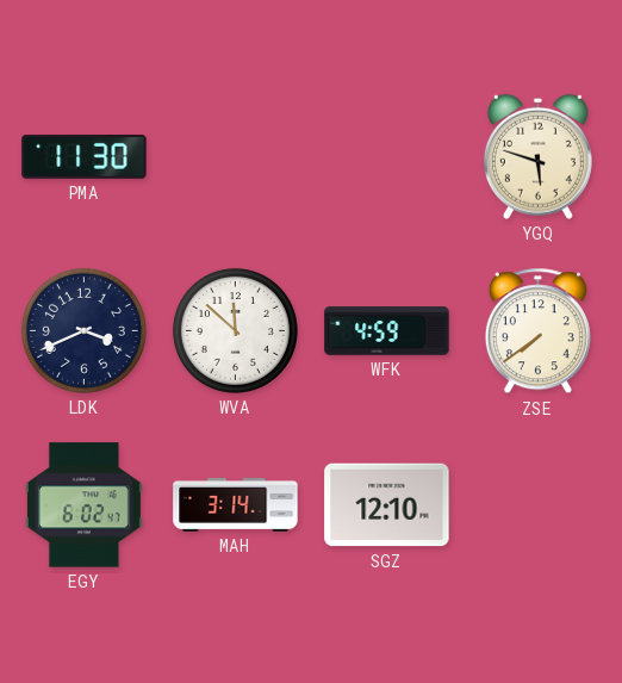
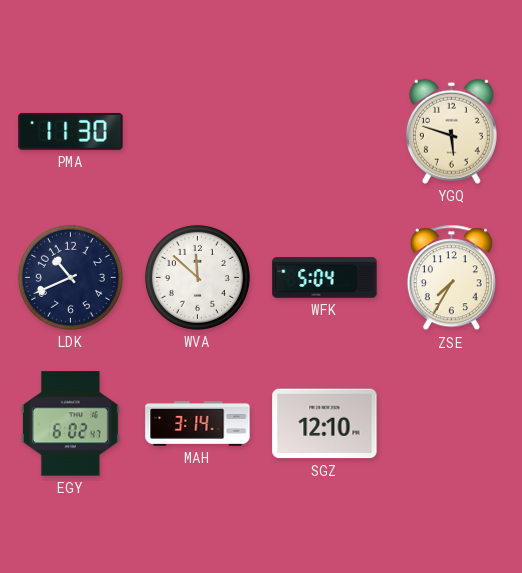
LDK: 3:41 -> 10:41 (70, 277)
WFK: 4:59 -> 5:04 (325, 278)
ZSE: 7:39 -> 7:35 (451, 278)
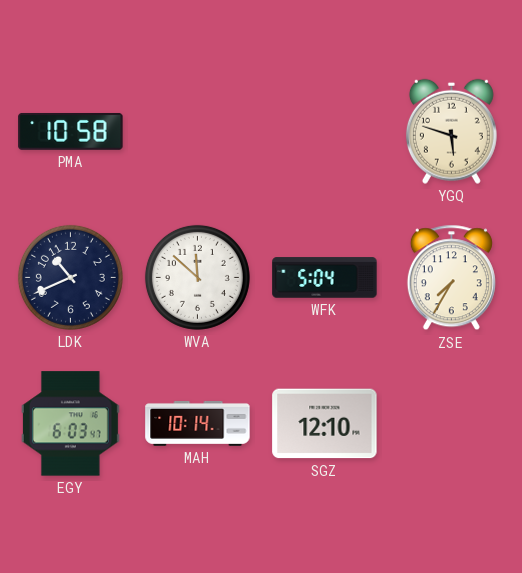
PMA: 11:30 -> 10:58 (71, 131)
EGY: 6:02 -> 6:03 (70, 424)
MAH: 3:14 -> 10:14 (198, 423)
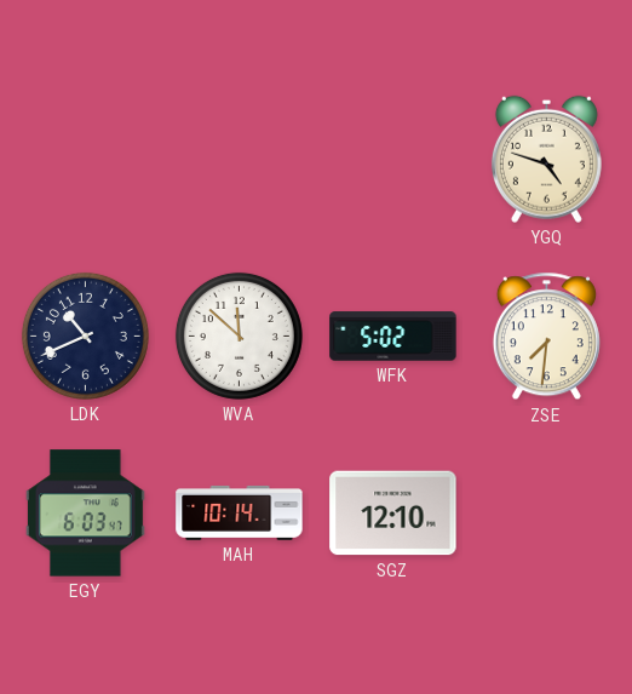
PMA: 10:58 -> none (71, 131)
YGQ: 5:48 -> 4:48 (546, 159)
WFK: 5:04 -> 5:02 (393, 337)
ZSE: 7:35 -> 7:31 (546, 337)
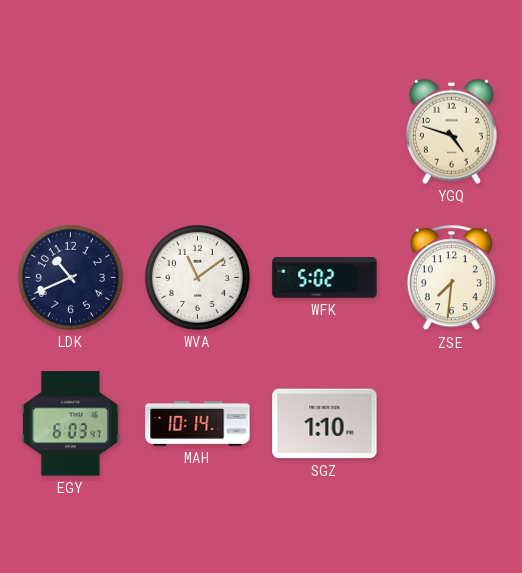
WVA: 11:52 -> 11:09 (197, 277)
SGZ: 12:10 -> 1:10 (325, 424)
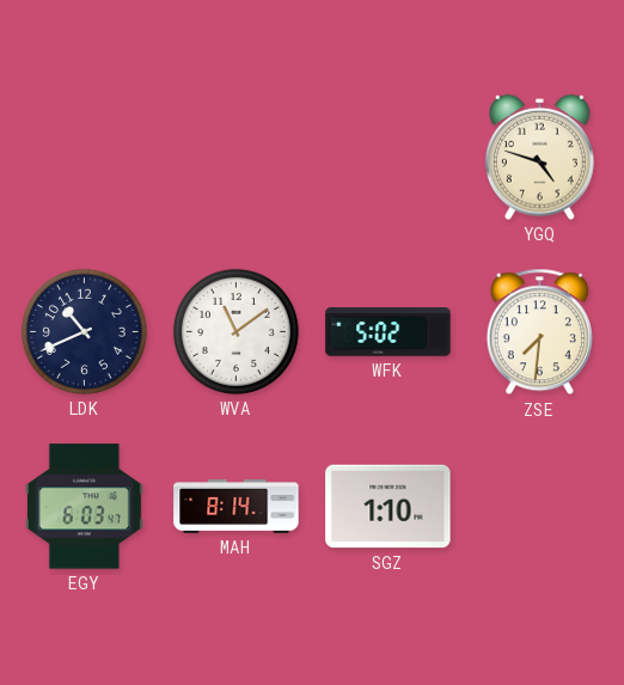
MAH: 10:14 -> 8:14 (237, 506)
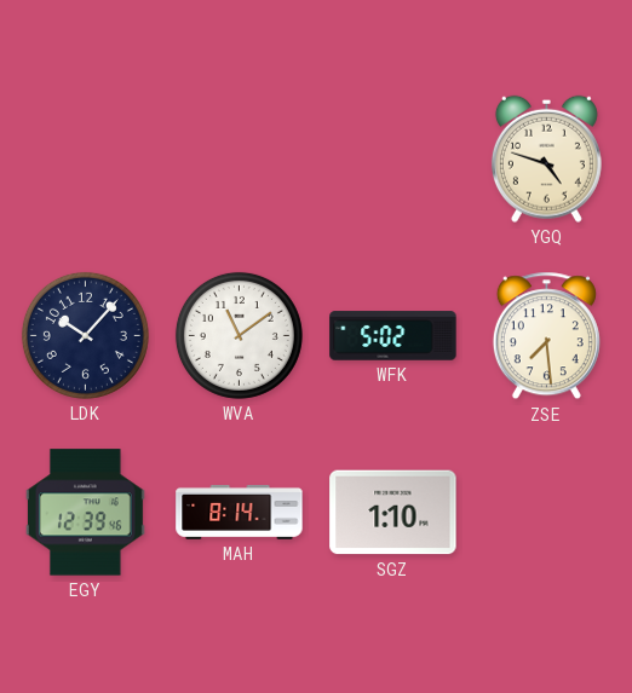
LDK: 10:41 -> 10:07 (85, 335)
ZSE: 7:31 -> 7:29 (546, 336)
EGY: 6:03 -> 12:39 (85, 513)
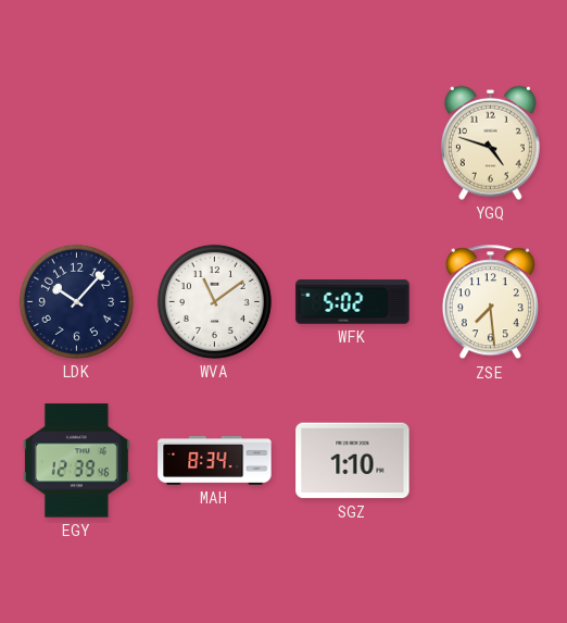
MAH: 8:14 -> 8:34 (215, 460)
